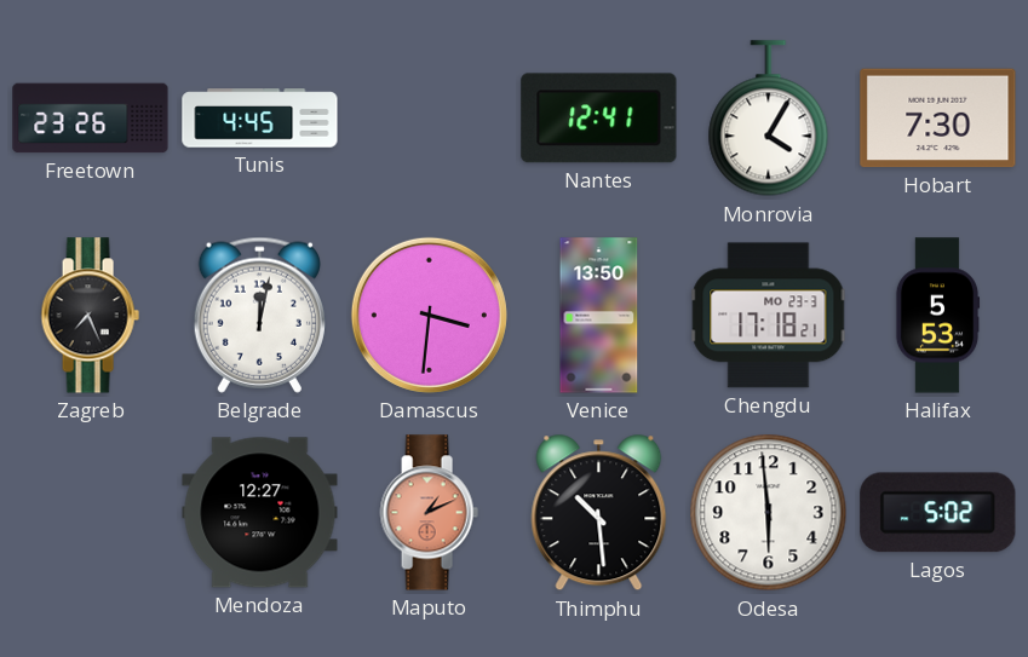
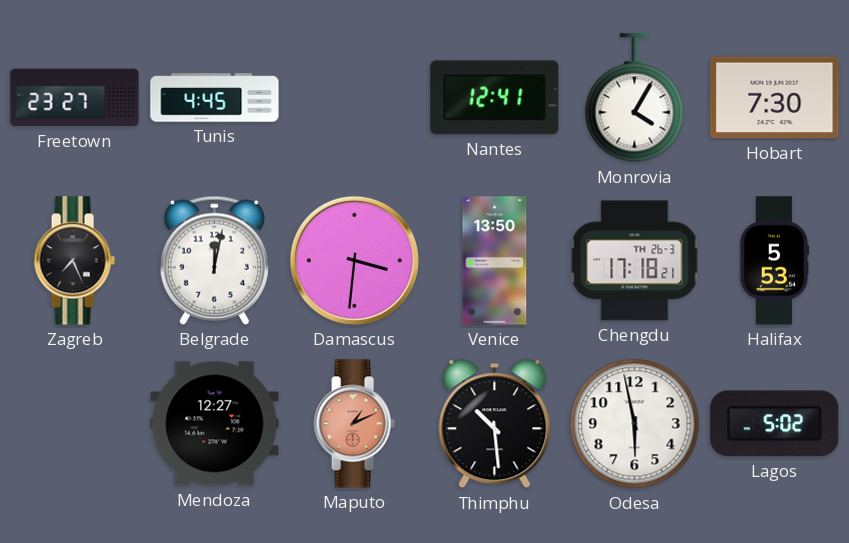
Freetown: 23:26 -> 23:27 (75, 98)
Chengdu date: MO 23-3 -> TH 26-3 (635, 261)
Odesa: 5:59 -> 5:58 (635, 424)
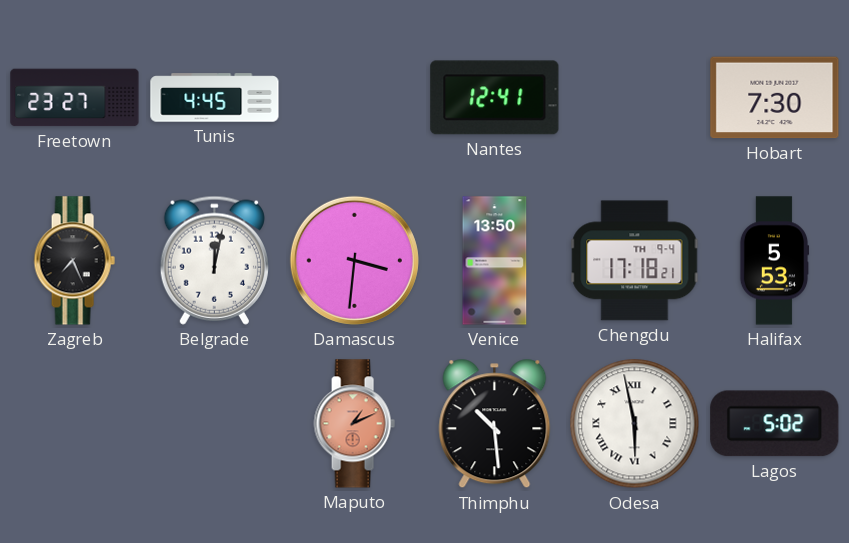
Monrovia: 4:05 -> none (635, 98)
Chengdu date: TH 26-3 -> TH 9-4 (635, 261)
Mendoza: 12:27 -> none (215, 424)
Odesa numerals: Arabic -> Roman (635, 424)
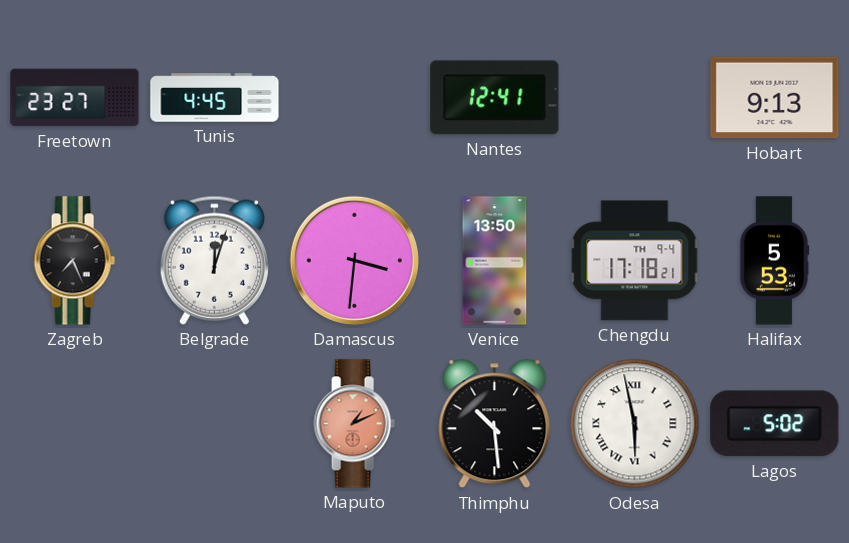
Hobart: 7:30 -> 9:13 (775, 98)
Belgrade: 12:02 -> 12:03 (214, 260)
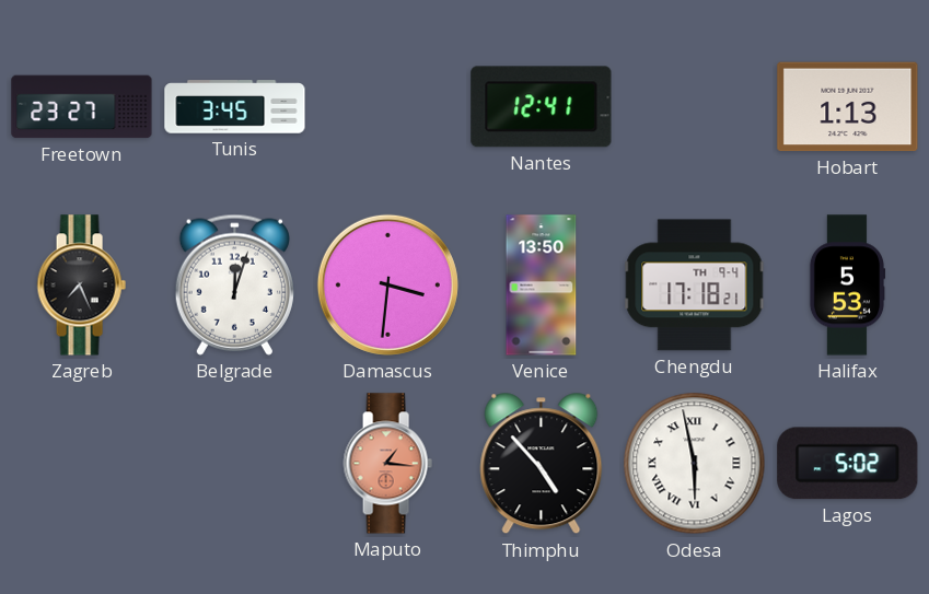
Tunis: 4:45 -> 3:45 (235, 107)
Hobart: 9:13 -> 1:13 (848, 107)
Maputo: 1:11 -> 1:16 (387, 464)
Thimphu: 10:29 -> 4:53 (542, 464)
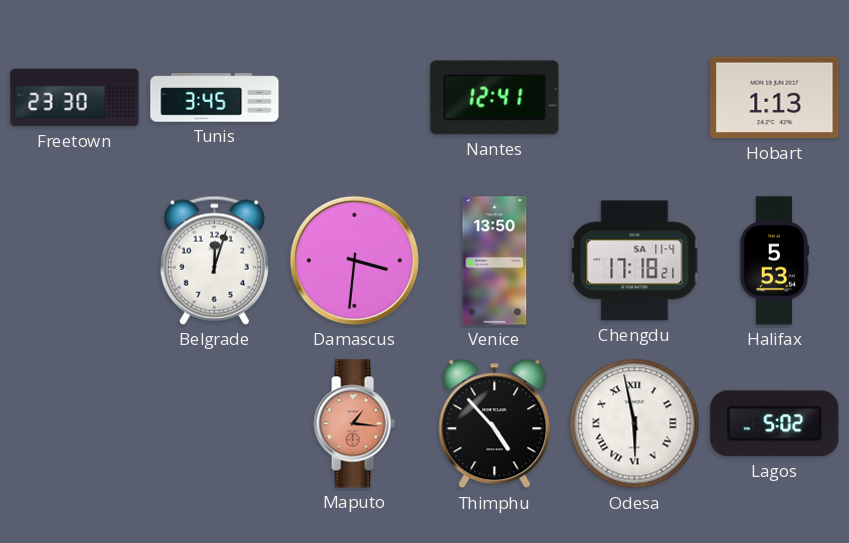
Freetown: 23:27 -> 23:30 (75, 98)
Zagreb: 7:26 -> none (81, 286)
Chengdu date: TH 9-4 -> SA 11-4 (635, 261)
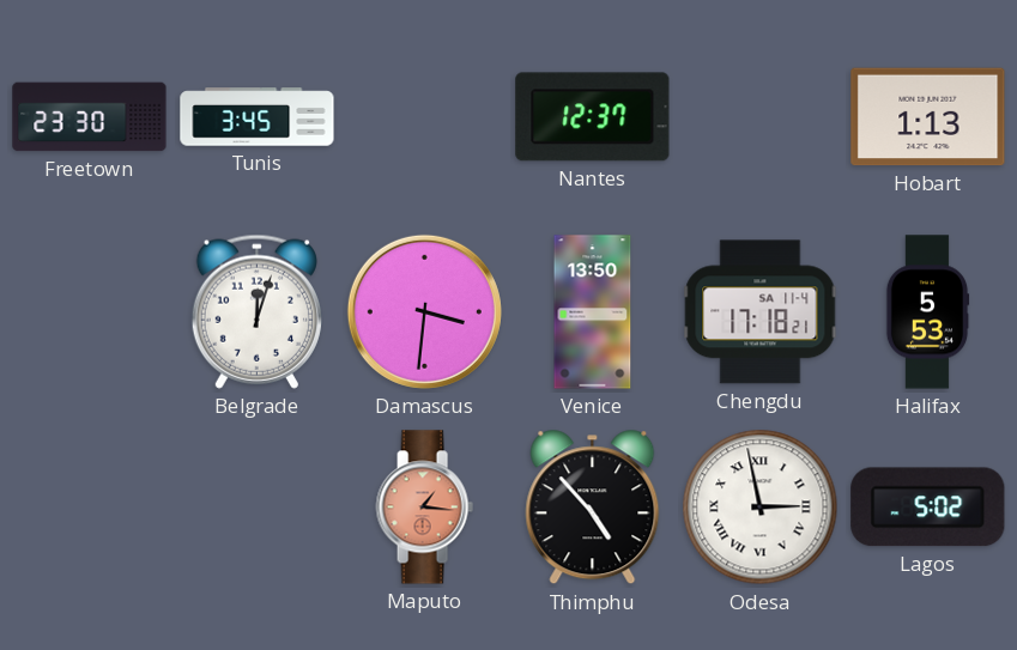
Nantes: 12:41 -> 12:37 (593, 117)
Odesa: 5:58 -> 2:58 (761, 508)
